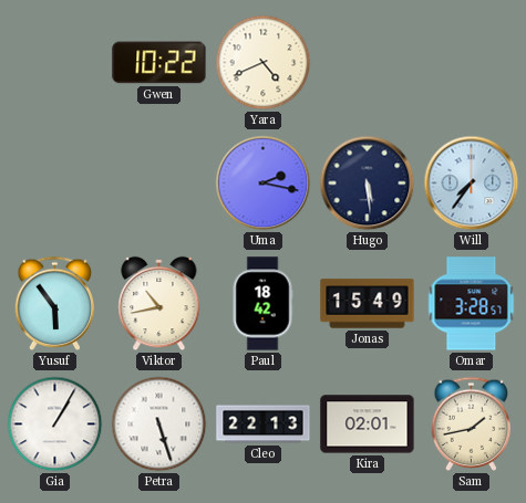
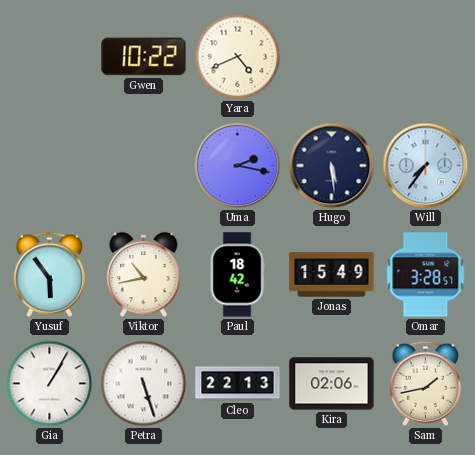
Kira: 02:01 -> 02:06 (332, 384)
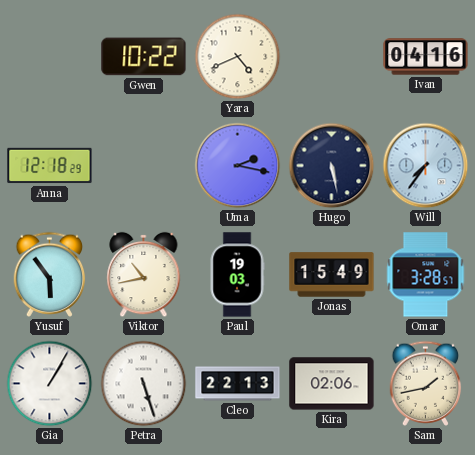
Ivan: none -> 04:16 (426, 57)
Anna: none -> 12:18 (50, 166)
Hugo: 5:29 -> 5:28 (332, 166)
Paul: 18:42 -> 19:03 (237, 275)
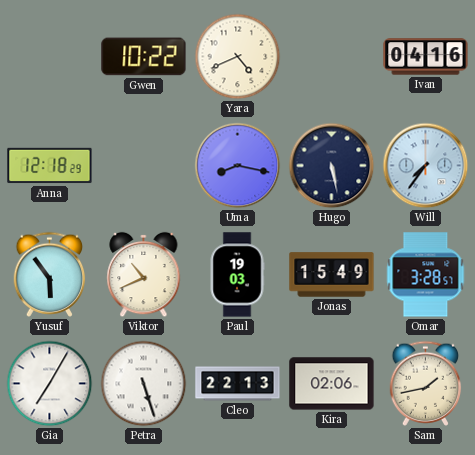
Uma: 2:17 -> 8:17 (238, 166)
Viktor: 10:43 -> 10:41 (144, 275)
Gia: 1:05 -> 7:05 (50, 384)
